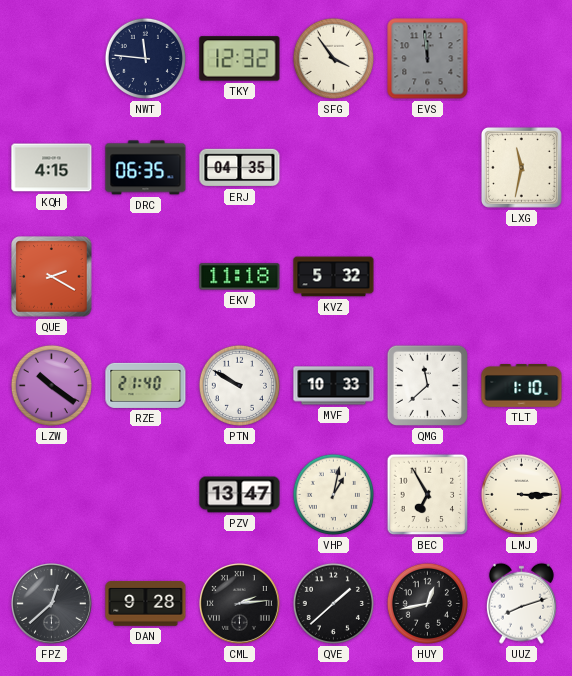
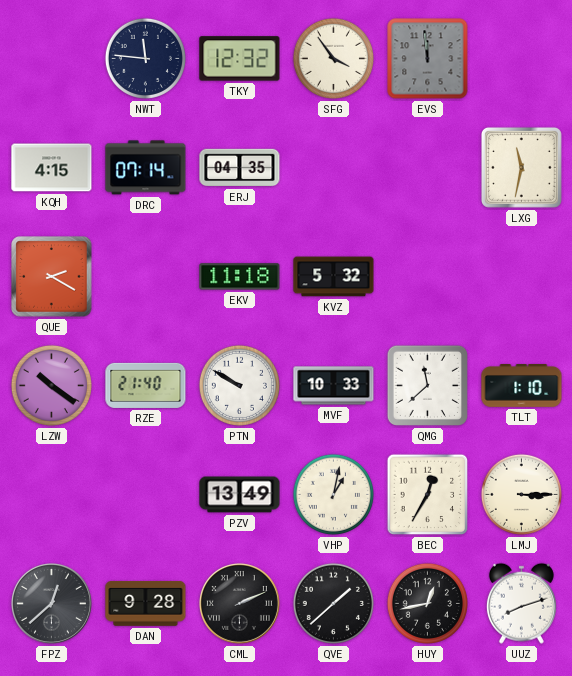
DRC: 06:35 -> 07:14 (146, 168)
PZV: 13:47 -> 13:49 (240, 495)
BEC: 6:55 -> 12:35 (428, 495)
CML: 2:14 -> 2:11 (239, 603)
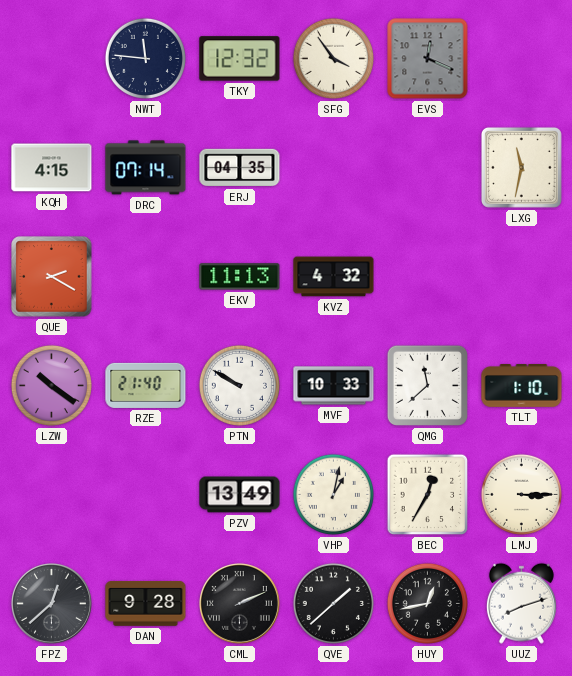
EVS: 11:59 -> 12:19 (428, 59)
EKV: 11:18 -> 11:13 (240, 277)
KVZ: 5:32 -> 4:32 (334, 277)
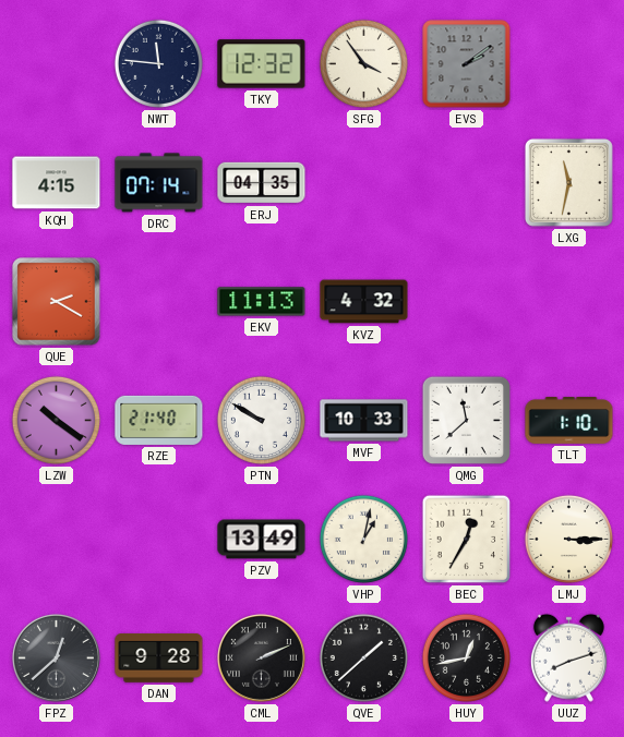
EVS: 12:19 -> 2:09 (467, 64)
